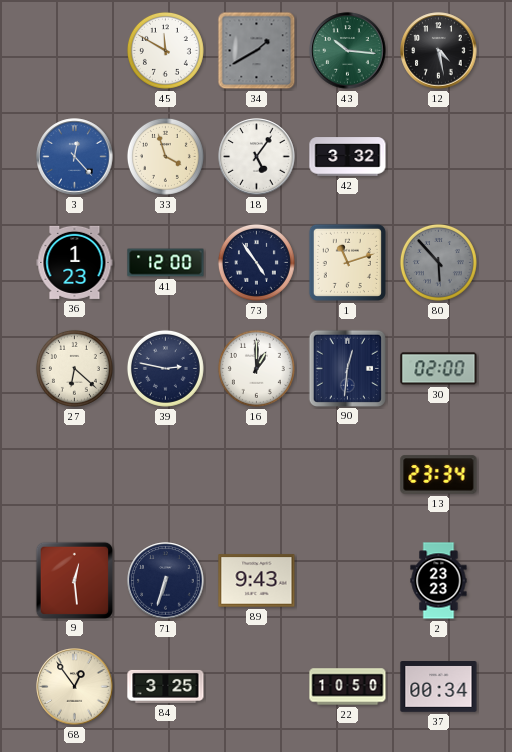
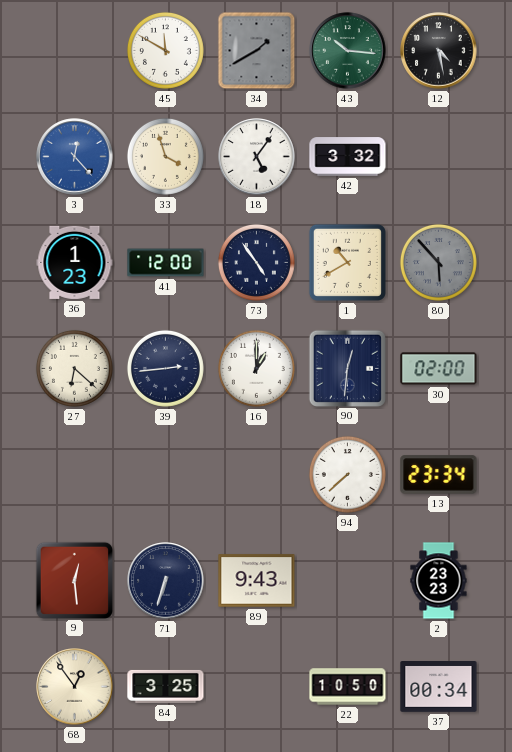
1: 11:12 -> 10:40 (347, 262)
39: 2:47 -> 2:44 (165, 368)
94: none -> 7:38 (347, 474)
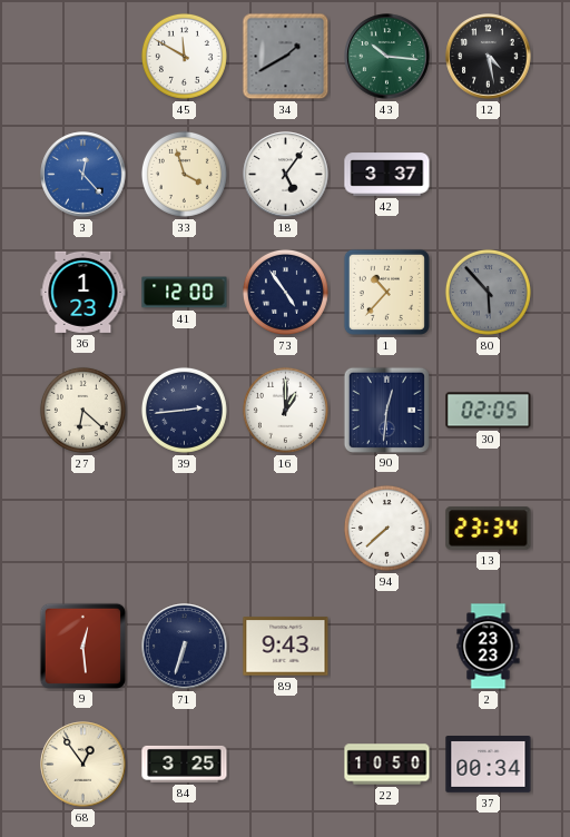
42: 3:32 -> 3:37 (387, 175)
1: 10:40 -> 10:37 (386, 292)
30: 02:00 -> 02:05 (489, 411)
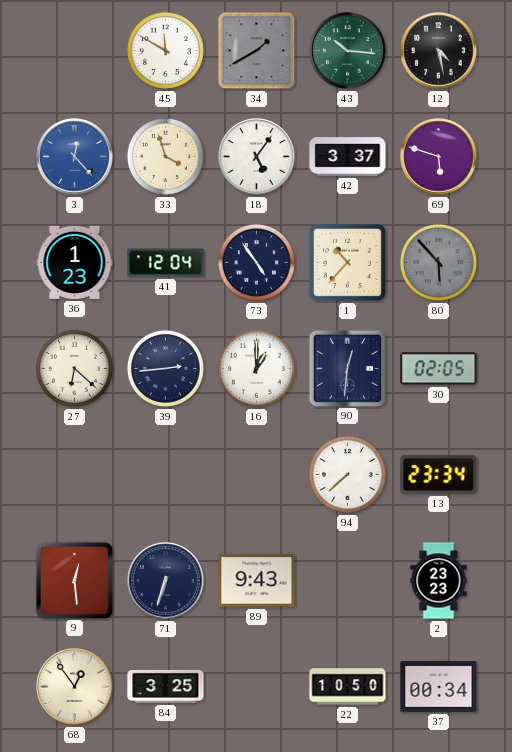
69: none -> 5:48 (439, 157)
41: 12:00 -> 12:04 (166, 263)
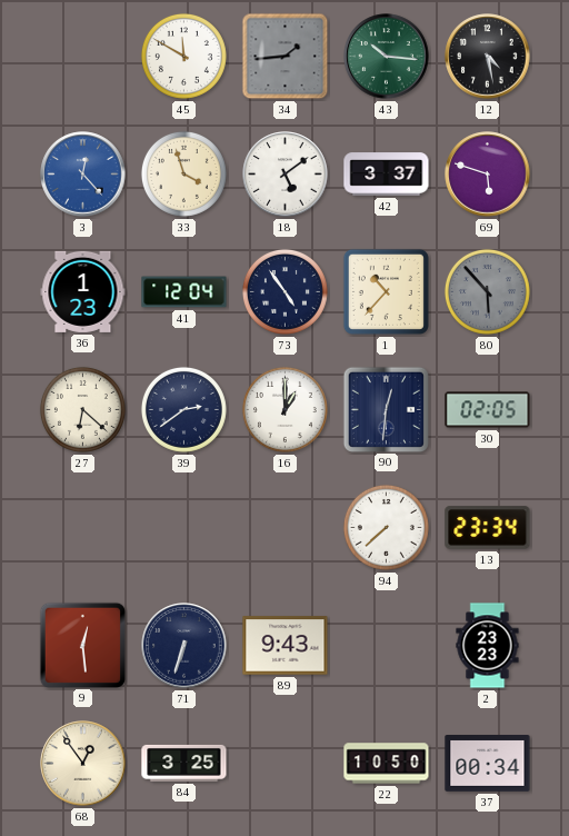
34: 1:40 -> 1:44 (286, 57)
18: 5:06 -> 5:09 (286, 175)
39: 2:44 -> 2:39 (183, 409)
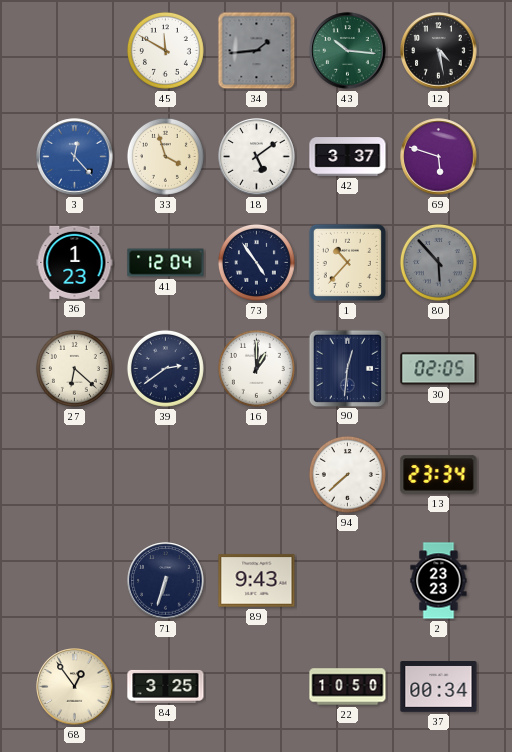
9: 12:29 -> none (82, 645)
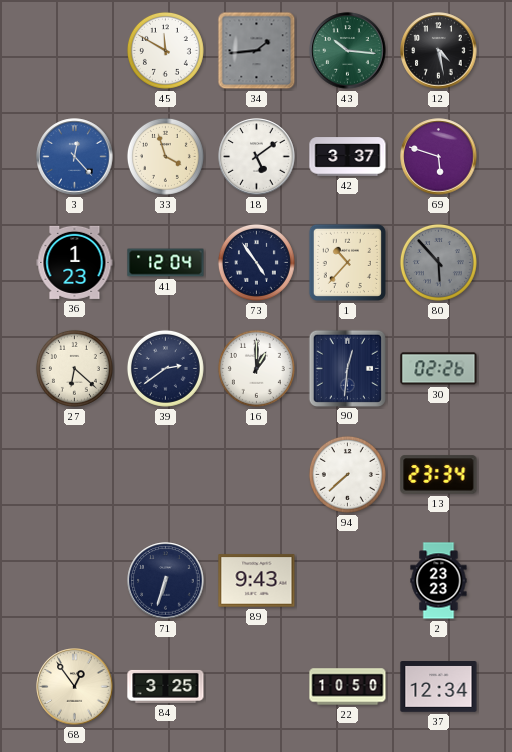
30: 02:05 -> 02:26 (439, 369)
37: 00:34 -> 12:34 (439, 687)
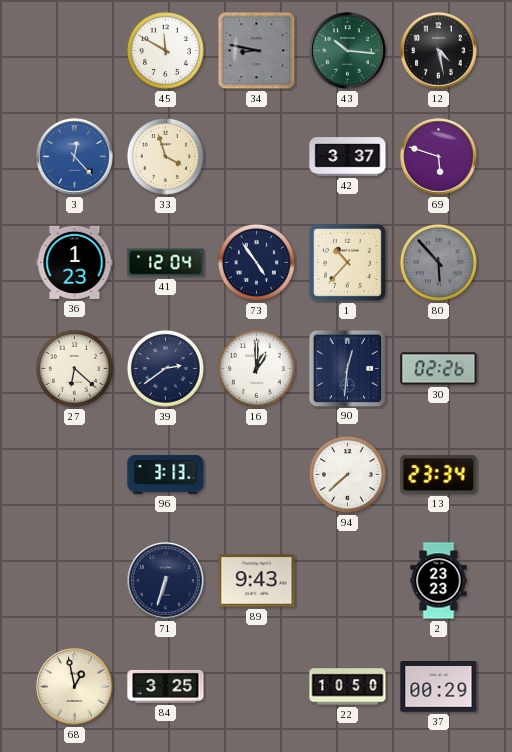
34: 1:44 -> 8:47 (257, 51)
18: 5:09 -> none (257, 157)
96: none -> 3:13 (166, 475)
68: 12:54 -> 12:58 (75, 687)
37: 12:34 -> 00:29 (439, 687)
